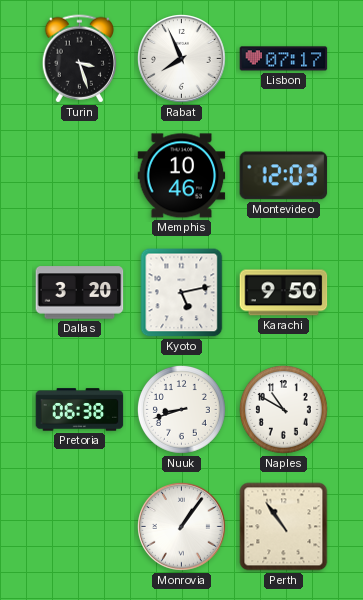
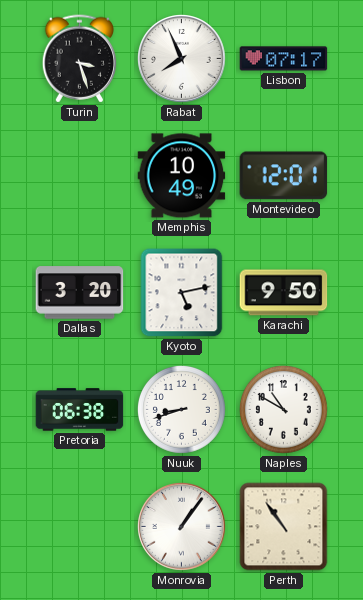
Memphis: 10:46 -> 10:49 (182, 176)
Montevideo: 12:03 -> 12:01 (284, 176)
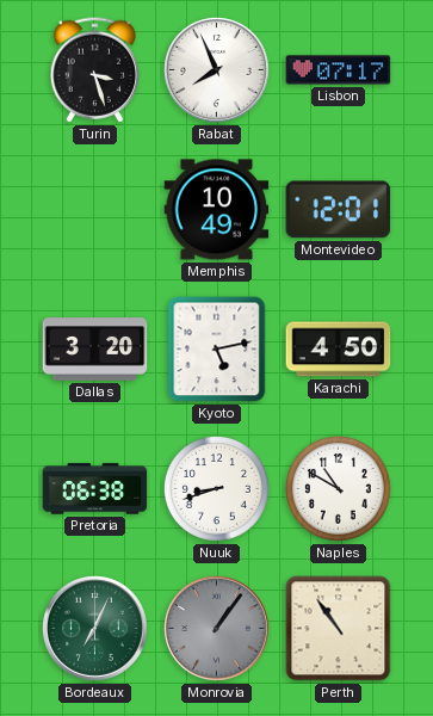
Karachi: 9:50 -> 4:50 (339, 350)
Bordeaux: none -> 7:04 (95, 629)
Monrovia dial: white -> grey (217, 629)
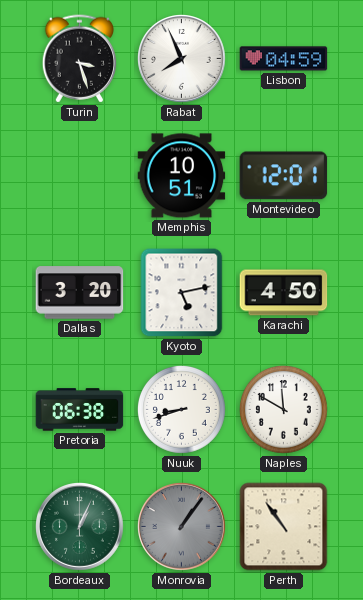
Lisbon: 07:17 -> 04:59 (284, 59)
Memphis: 10:49 -> 10:51 (182, 176)
Naples: 10:50 -> 11:50 (283, 409)
Bordeaux: 7:04 -> 1:04 (80, 527)
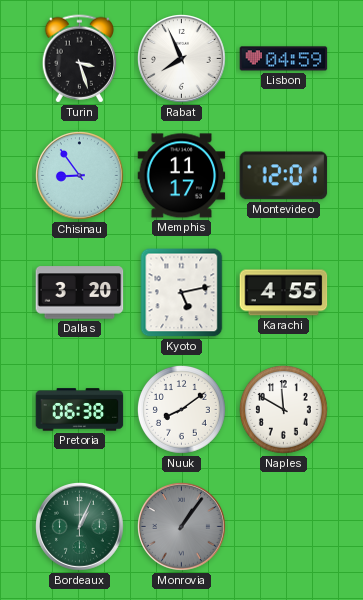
Chisinau: none -> 8:54 (80, 176)
Memphis: 10:51 -> 11:17 (182, 176)
Karachi: 4:50 -> 4:55 (284, 293)
Nuuk: 8:42 -> 8:09 (181, 409)
Perth: 10:54 -> none (284, 527)
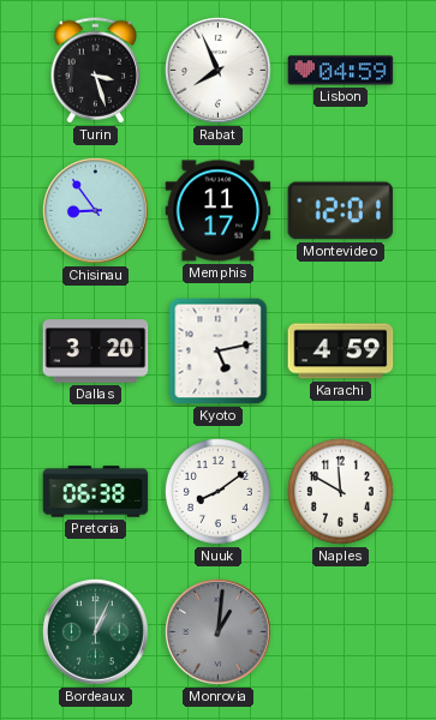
Karachi: 4:55 -> 4:59 (341, 352)
Monrovia: 1:06 -> 1:01 (219, 632)
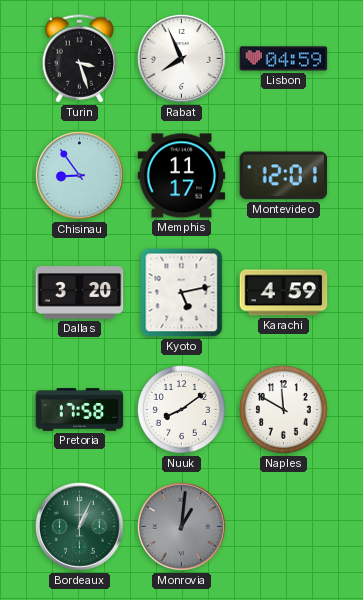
Pretoria: 06:38 -> 17:58 (80, 410)
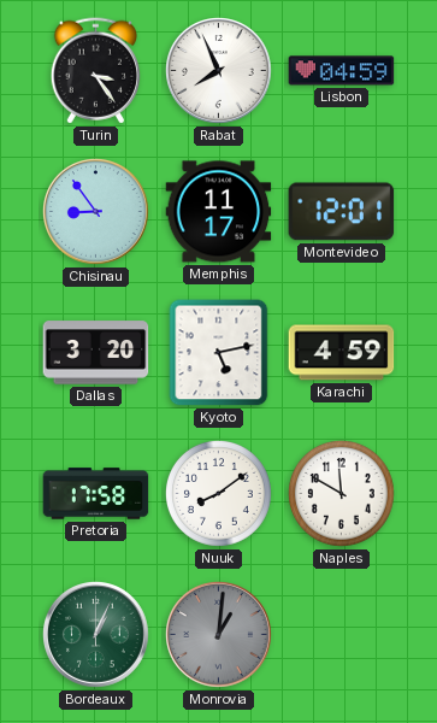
Turin: 3:27 -> 3:24 (95, 71)
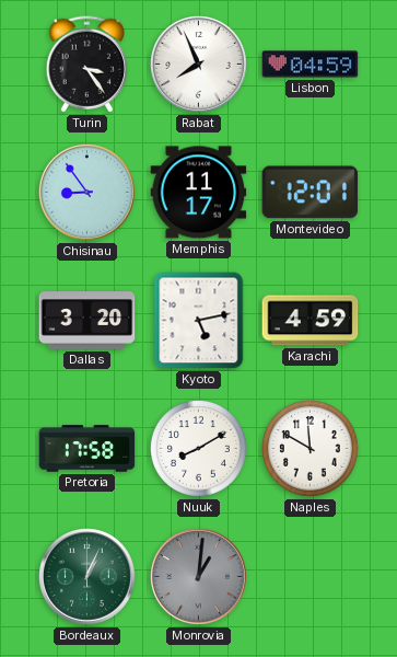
Nuuk: 8:09 -> 8:10 (198, 448)
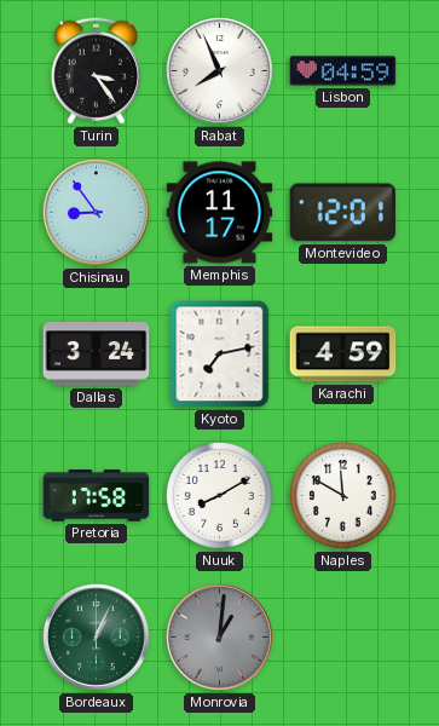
Dallas: 3:20 -> 3:24 (97, 355)
Kyoto: 5:13 -> 7:13 (220, 355)
